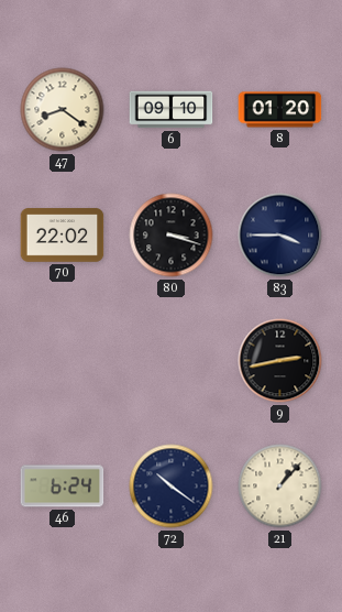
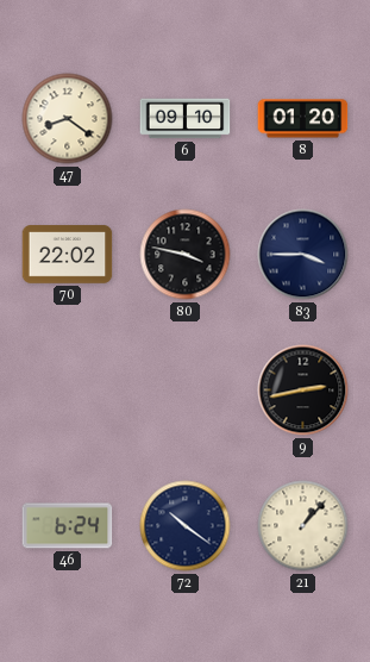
80: 3:18 -> 3:47 (186, 255)
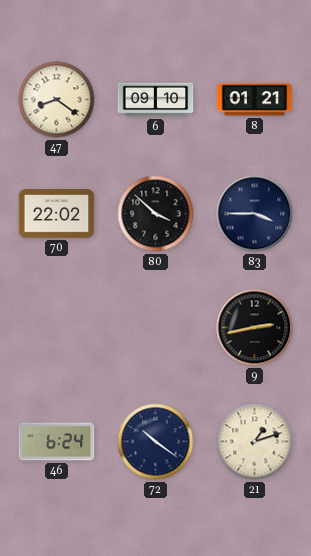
8: 01:20 -> 01:21 (255, 100)
80: 3:47 -> 3:52 (156, 214)
21: 1:07 -> 1:12 (255, 442)
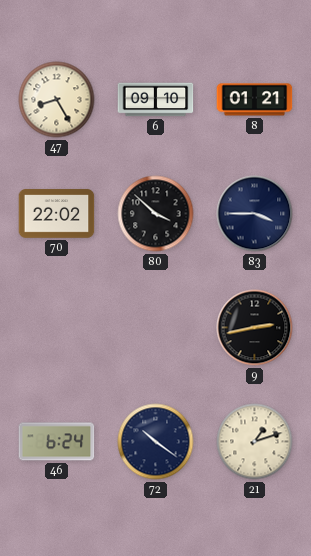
47: 8:21 -> 8:25 (57, 100)
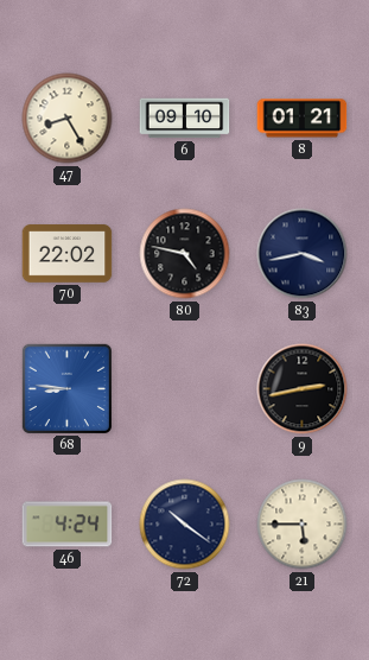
80: 3:52 -> 4:47 (185, 254)
83: 3:45 -> 3:43 (303, 254)
68: none -> 8:46 (66, 388)
46: 6:24 -> 4:24 (68, 525)
21: 1:12 -> 5:45 (303, 525)
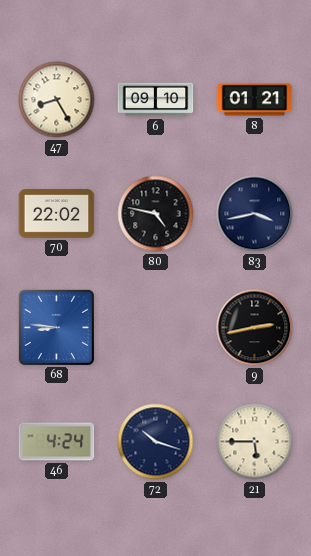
72: 10:21 -> 10:18 (156, 442)
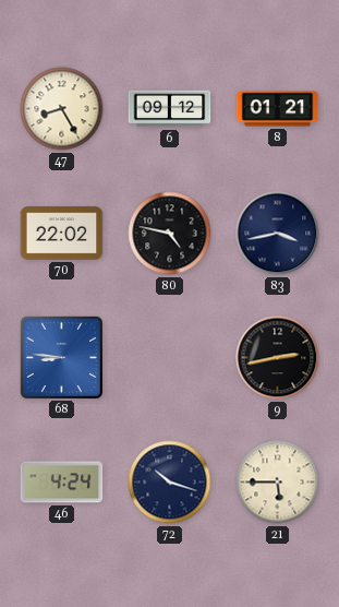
6: 09:10 -> 09:12 (170, 109)
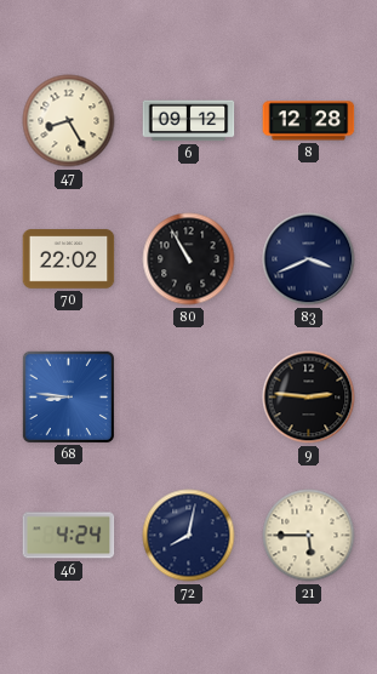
8: 01:21 -> 12:28 (309, 121)
80: 4:47 -> 10:55 (189, 259)
83: 3:43 -> 3:41 (309, 259)
9: 2:43 -> 2:46 (309, 398)
72: 10:18 -> 8:02 (189, 536)
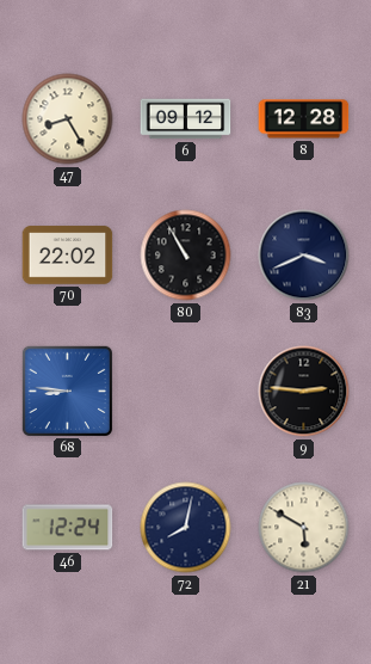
46: 4:24 -> 12:24 (68, 528)
21: 5:45 -> 5:50 (304, 528)
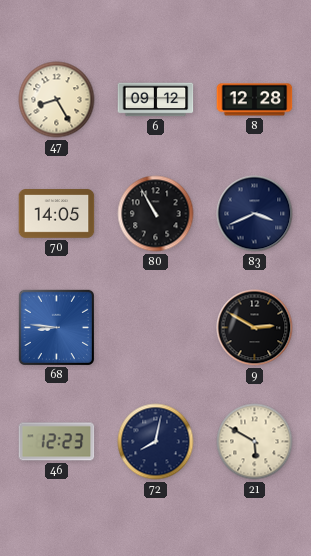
70: 22:02 -> 14:05 (57, 214)
9: 2:46 -> 2:50 (255, 328)
46: 12:24 -> 12:23 (57, 442)
